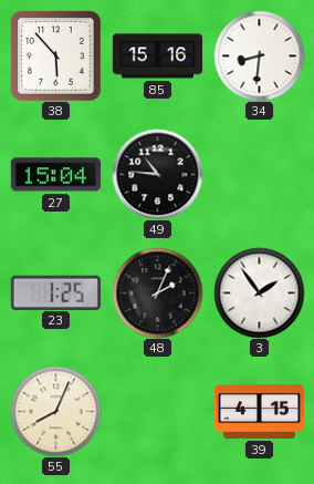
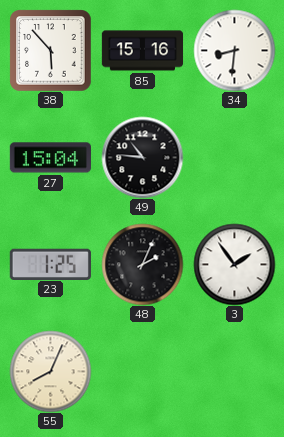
39: 4:15 -> none (259, 411)
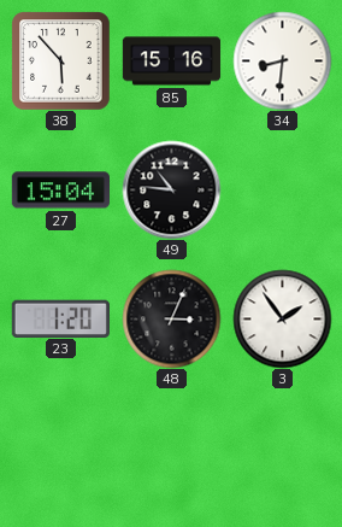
23: 1:25 -> 1:20 (60, 318)
48: 2:04 -> 3:04 (171, 318)
55: 8:04 -> none (50, 371)
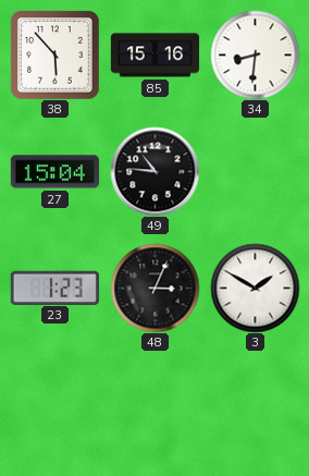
23: 1:20 -> 1:23 (54, 288)
3: 1:54 -> 1:50 (255, 288)
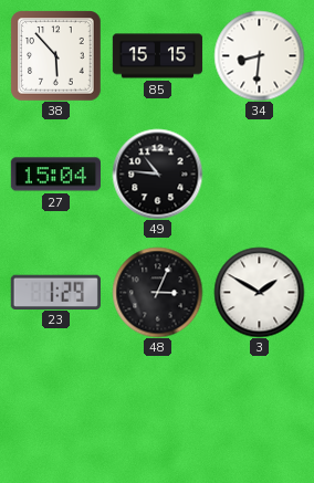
85: 15:16 -> 15:15 (157, 56)
23: 1:23 -> 1:29 (55, 292)
